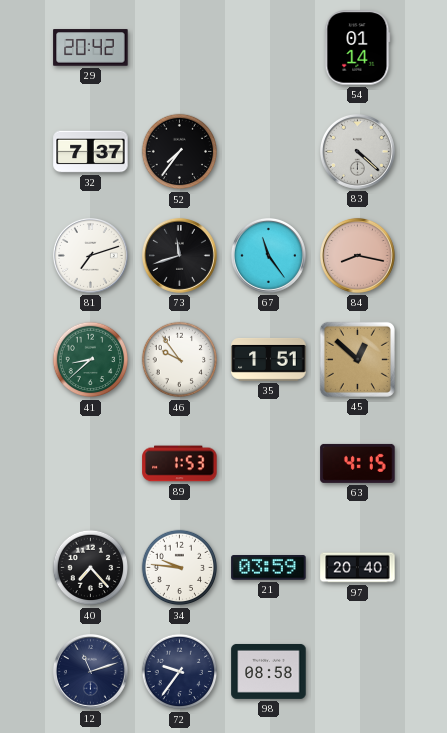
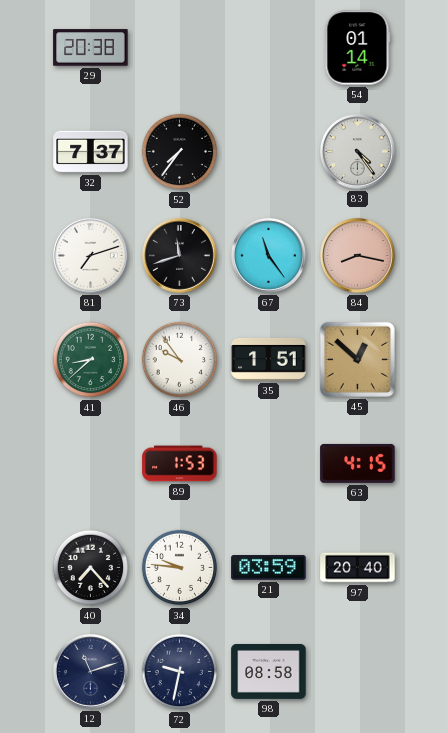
29: 20:42 -> 20:38 (91, 48)
83: 4:22 -> 4:24 (357, 151)
72: 9:36 -> 9:32 (180, 672)
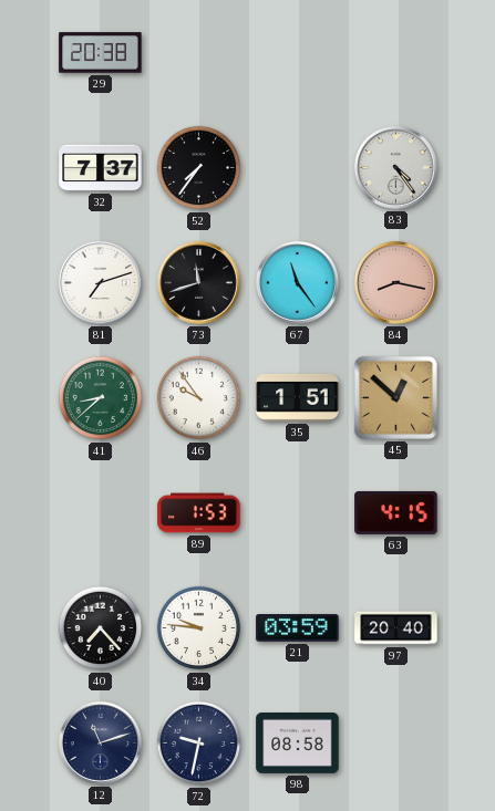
54: 01:14 -> none (358, 48)
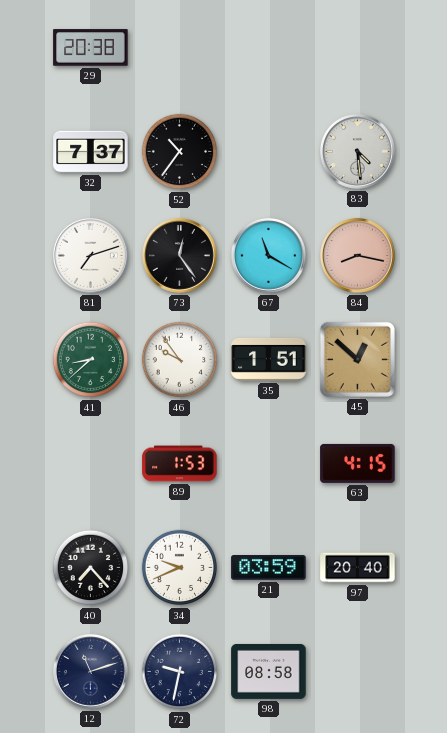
52: 7:36 -> 10:36 (180, 152)
83: 4:24 -> 4:29 (357, 151)
73: 11:42 -> 12:24 (179, 255)
67: 11:24 -> 11:20 (268, 255)
34: 9:46 -> 9:41 (180, 568)
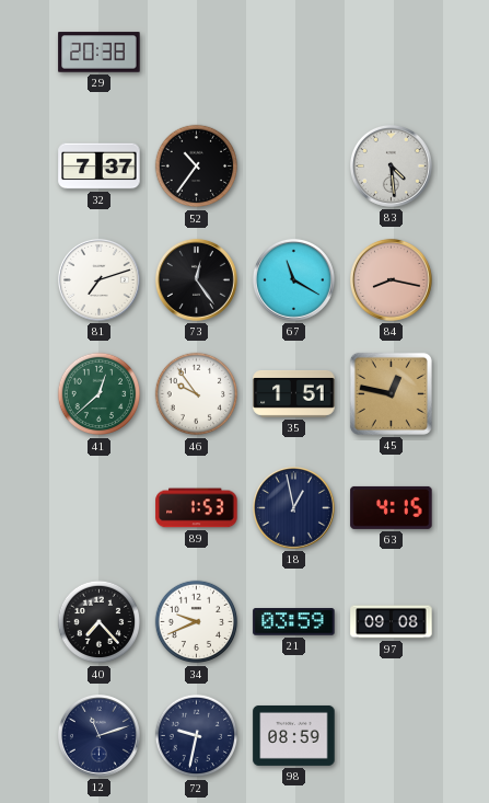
41: 8:38 -> 12:38 (100, 394)
45: 12:52 -> 12:47 (391, 393)
18: none -> 12:58 (293, 507)
97: 20:40 -> 09:08 (392, 622)
98: 08:58 -> 08:59 (294, 735)
